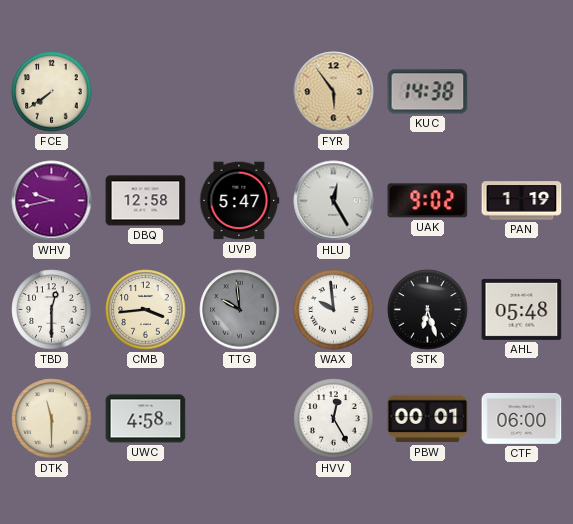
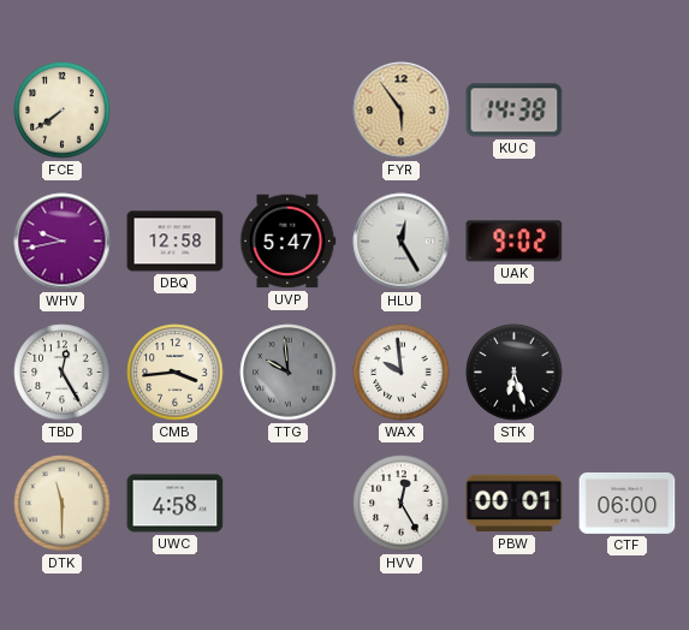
PAN: 1:19 -> none (522, 201)
TBD: 12:30 -> 12:25 (63, 373)
AHL: 05:48 -> none (522, 309)
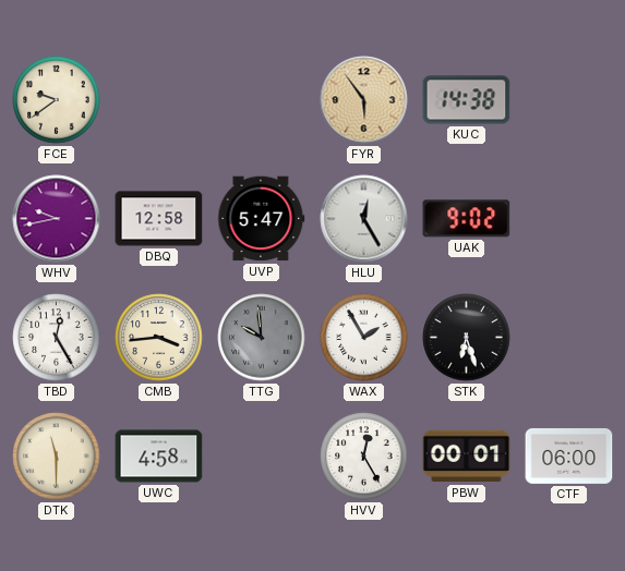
FCE: 7:39 -> 9:39 (57, 100)
WAX: 9:59 -> 1:55 (364, 338)
